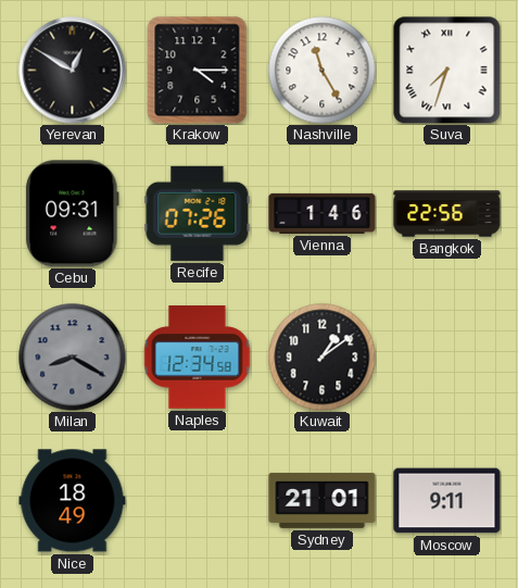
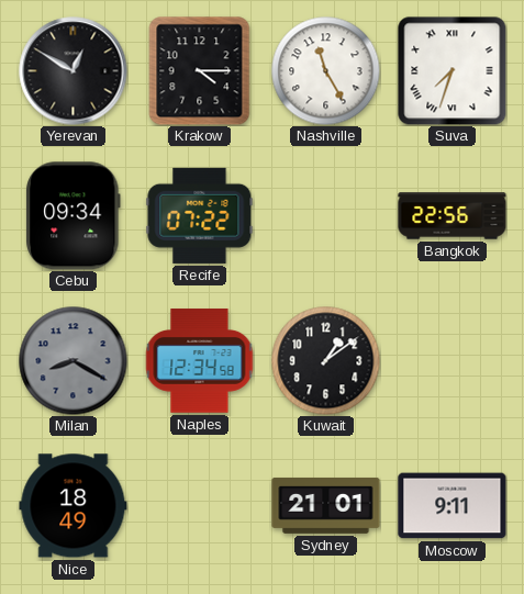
Cebu: 09:31 -> 09:34 (74, 216)
Recife: 07:26 -> 07:22 (200, 215)
Vienna: 1:46 -> none (323, 213)
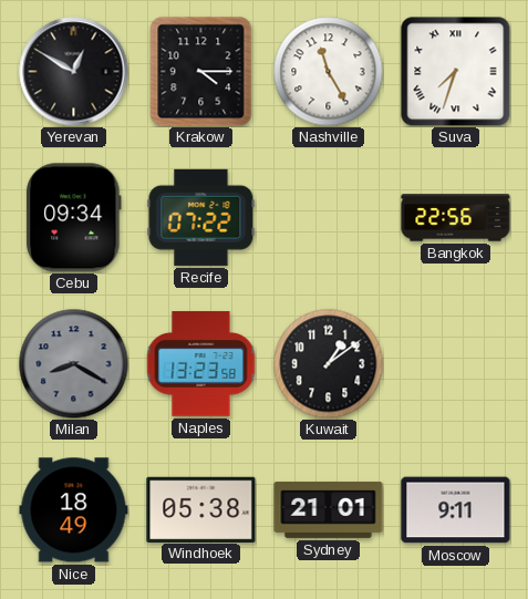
Naples: 12:34 -> 13:23 (200, 364)
Windhoek: none -> 05:38 (201, 509)
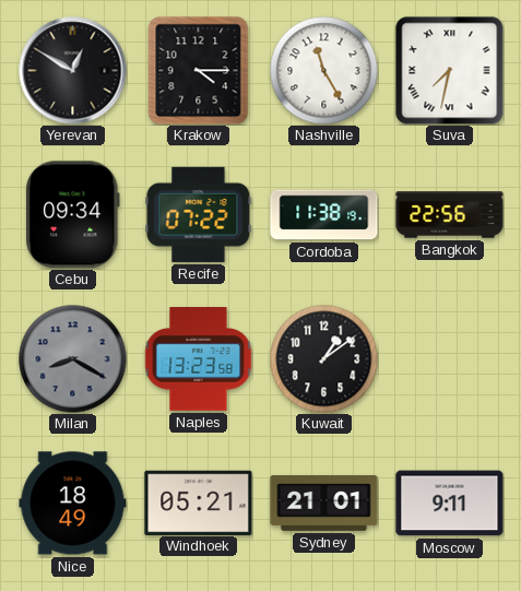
Suva: 7:33 -> 7:32 (449, 70)
Cordoba: none -> 11:38 (324, 215)
Windhoek: 05:38 -> 05:21 (199, 503)
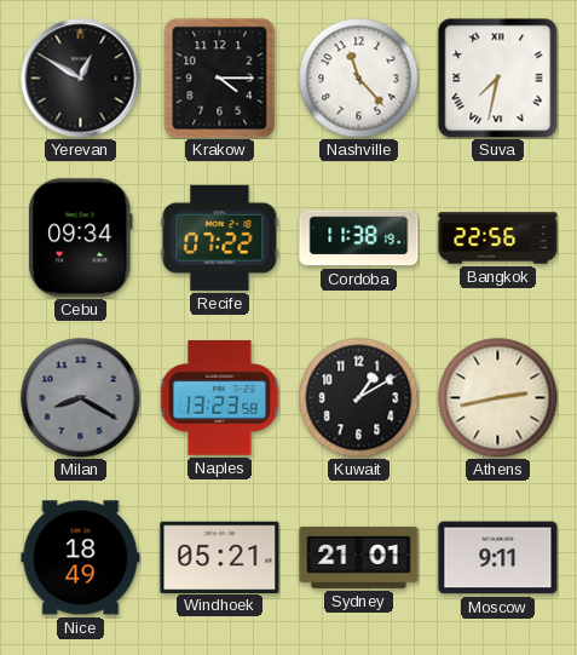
Nashville: 11:25 -> 11:23 (359, 79)
Kuwait: 1:09 -> 1:10 (359, 398)
Athens: none -> 2:43 (498, 398)
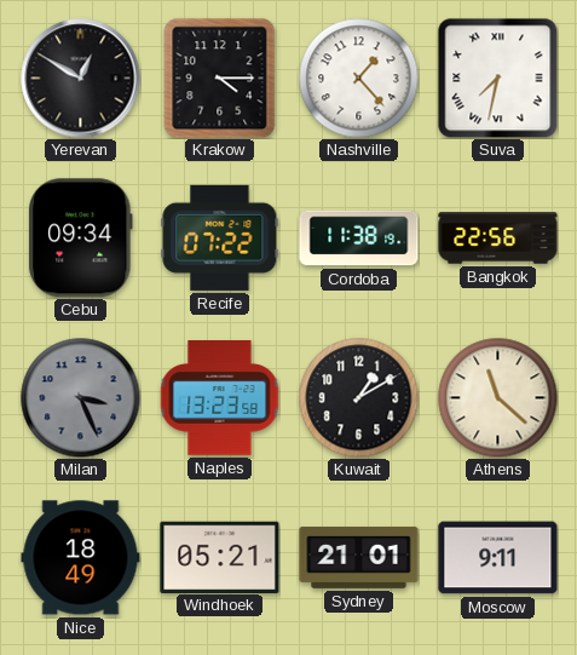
Nashville: 11:23 -> 1:23 (359, 79)
Milan: 8:20 -> 3:26 (81, 398)
Athens: 2:43 -> 11:22 (498, 398)
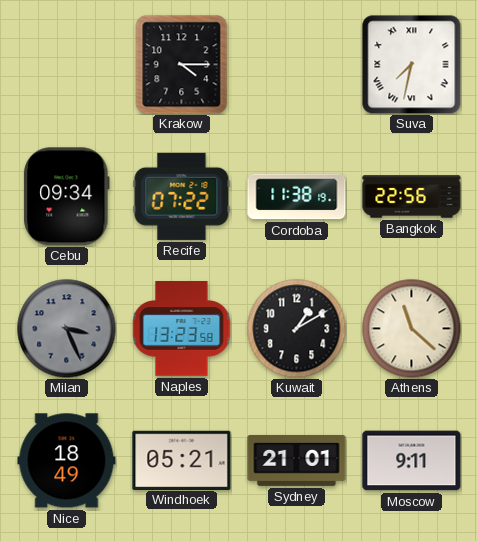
Yerevan: 12:50 -> none (81, 79)
Nashville: 1:23 -> none (359, 79)
